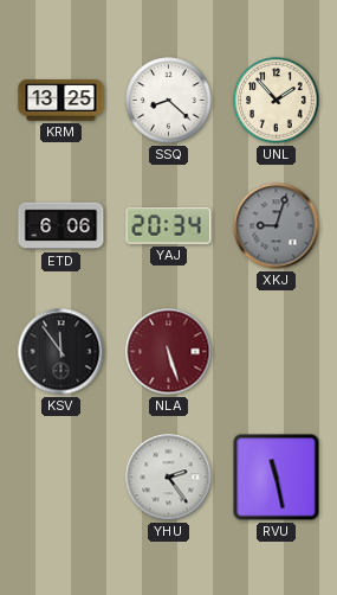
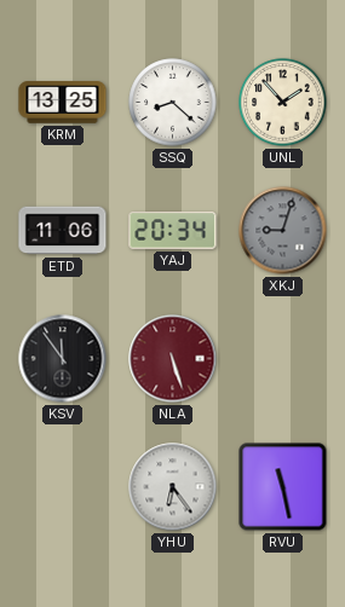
ETD: 6:06 -> 11:06 (63, 231)
YHU: 2:24 -> 6:24 (173, 487)
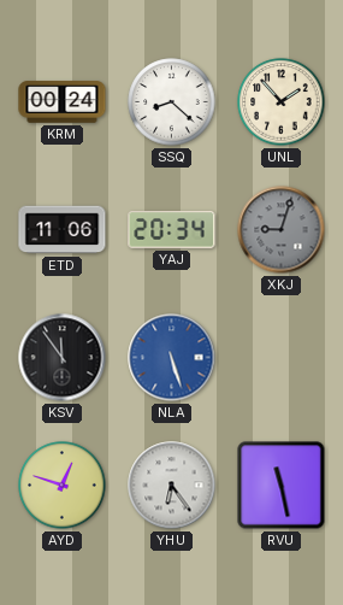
KRM: 13:25 -> 00:24 (63, 102)
NLA dial: burgundy -> blue (172, 358)
AYD: none -> 12:48 (63, 486)
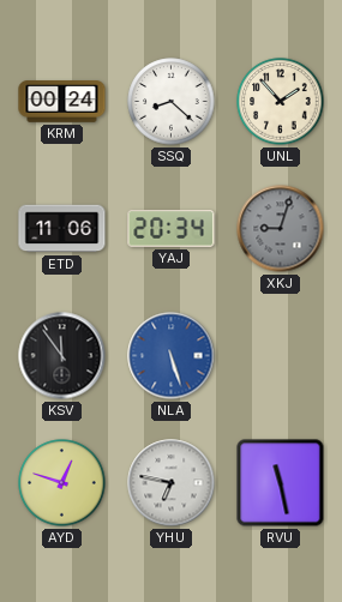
YHU: 6:24 -> 6:47 (172, 483)
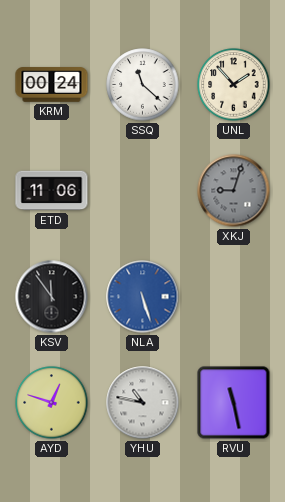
SSQ: 8:22 -> 11:22 (143, 85)
YAJ: 20:34 -> none (172, 229)
YHU: 6:47 -> 10:47 (143, 403)
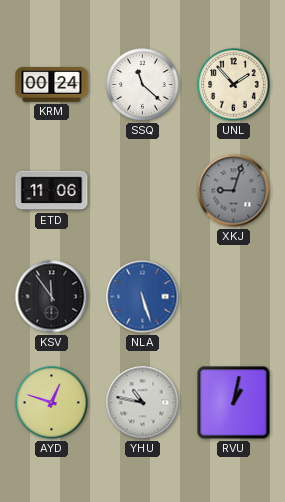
RVU: 11:28 -> 1:02 (234, 403)
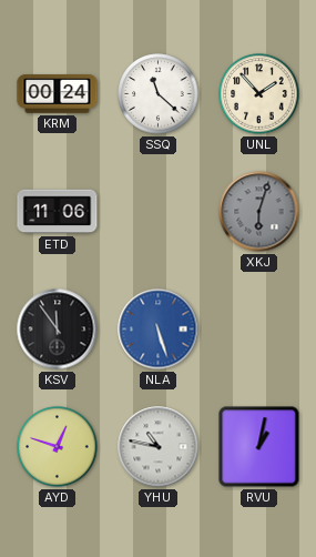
XKJ: 9:03 -> 6:03 (259, 212)
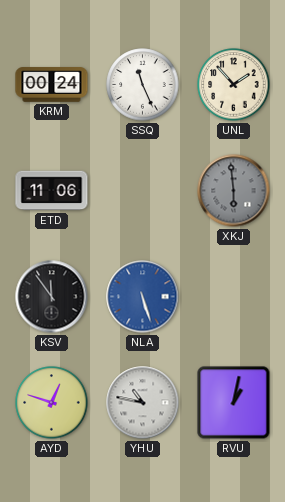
SSQ: 11:22 -> 11:26 (143, 85)
XKJ: 6:03 -> 5:59 (234, 191)
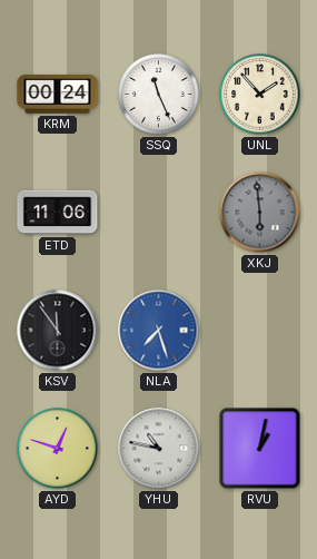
NLA: 5:27 -> 7:27 (159, 331)
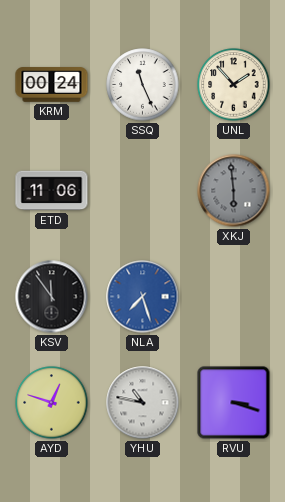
RVU: 1:02 -> 3:18 (234, 403)
